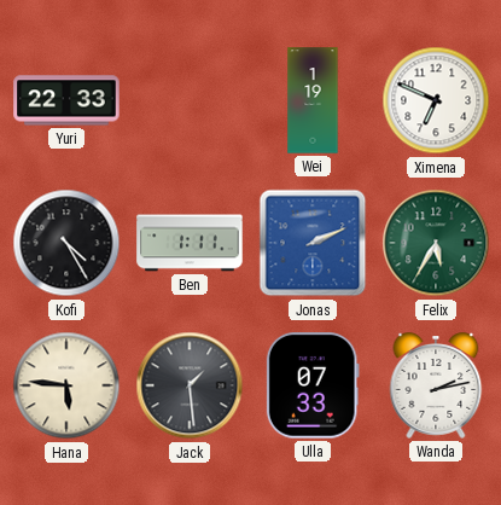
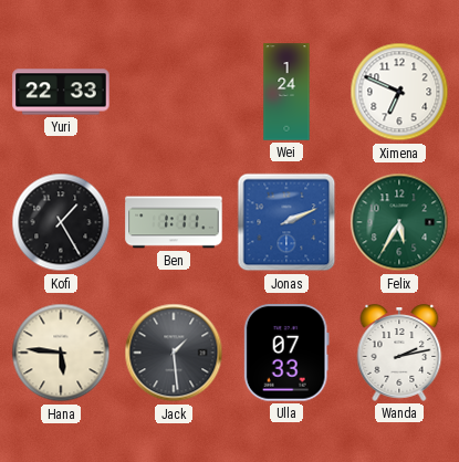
Wei: 1:19 -> 1:24 (286, 92)
Kofi: 4:25 -> 1:25 (61, 222)
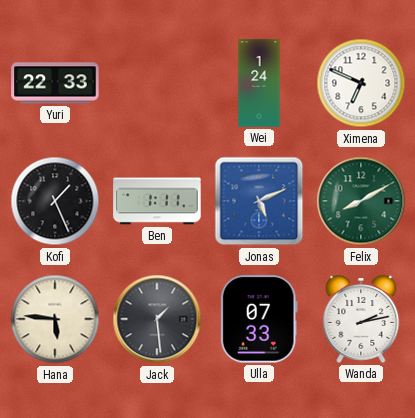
Kofi: 1:25 -> 1:26 (55, 201)
Jonas: 2:11 -> 5:11 (259, 201)
Felix: 5:35 -> 8:10 (361, 201)
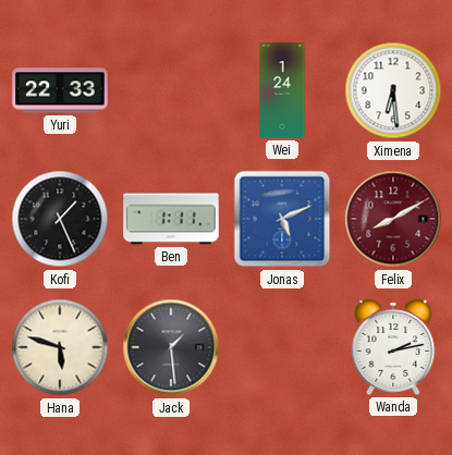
Ximena: 6:49 -> 6:29 (393, 90)
Felix dial: green -> burgundy (393, 219)
Hana: 5:46 -> 5:48 (60, 347)
Ulla: 07:33 -> none (259, 319)
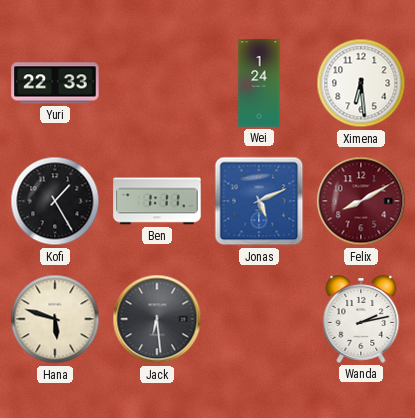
Kofi: 1:26 -> 1:25 (55, 201)
Jack: 1:29 -> 6:29 (157, 319)
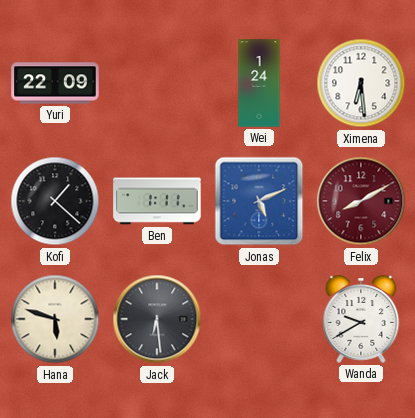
Yuri: 22:33 -> 22:09 (55, 83)
Kofi: 1:25 -> 1:22 (55, 201)
Wanda: 2:13 -> 9:40 (361, 319)
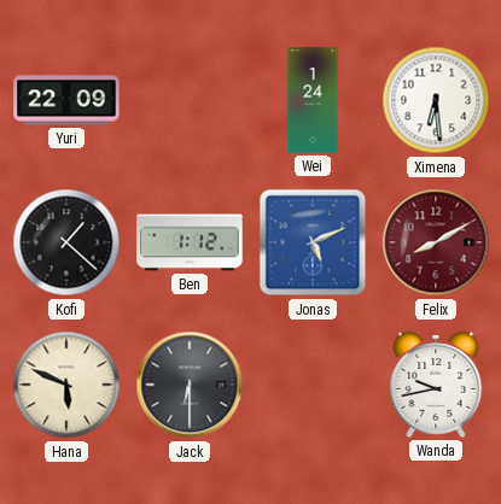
Ben: 1:11 -> 1:12 (190, 242)
Hana: 5:48 -> 5:49 (66, 385)
Jack: 6:29 -> 6:30 (190, 385)
Wanda: 9:40 -> 9:43 (436, 385)
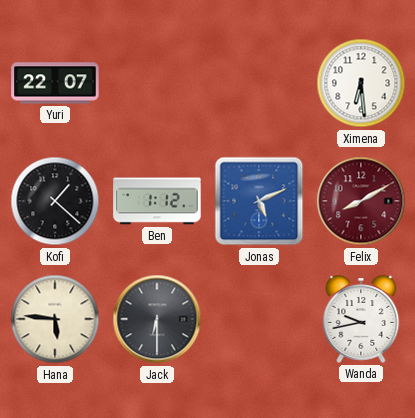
Yuri: 22:09 -> 22:07 (55, 83)
Wei: 1:24 -> none (313, 100)
Hana: 5:49 -> 5:46 (55, 319)
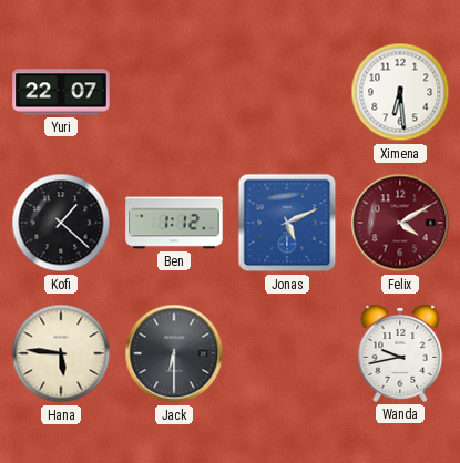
Felix: 8:10 -> 4:10 (400, 223)
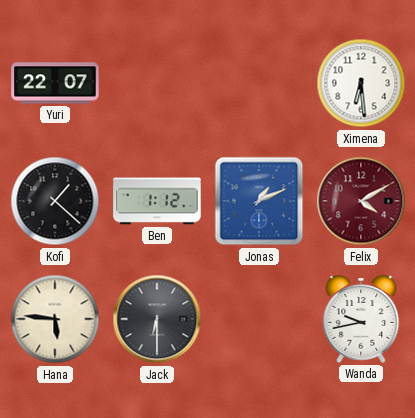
Jonas: 5:11 -> 1:11 (259, 201)
